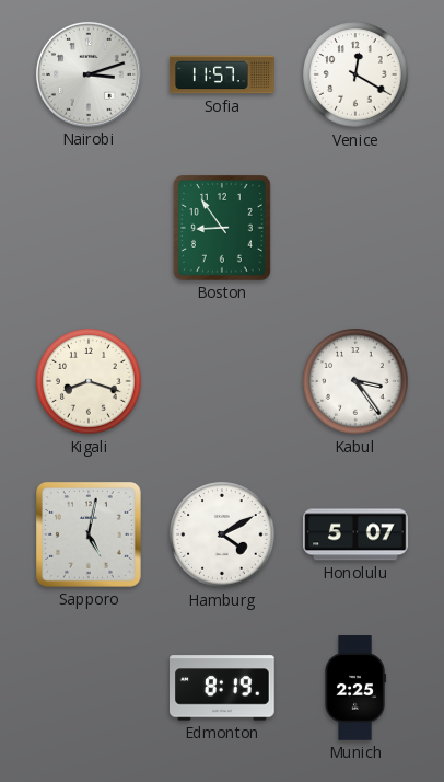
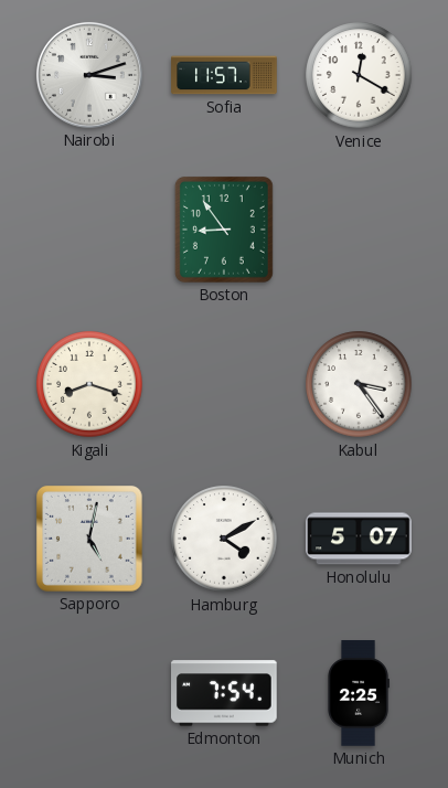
Edmonton: 8:19 -> 7:54 (225, 693)
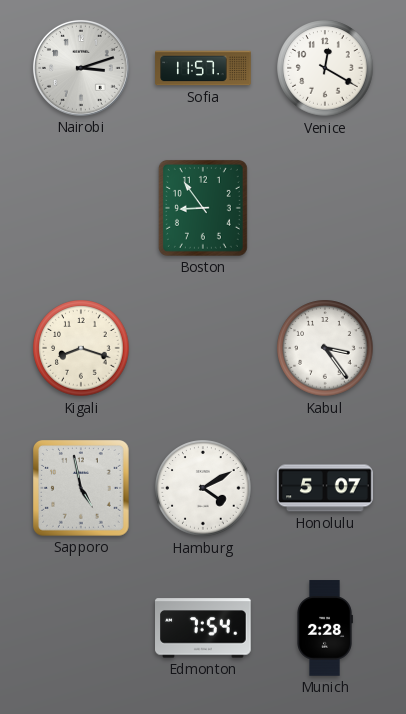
Sapporo: 5:02 -> 4:58 (82, 489)
Munich: 2:25 -> 2:28 (325, 628)
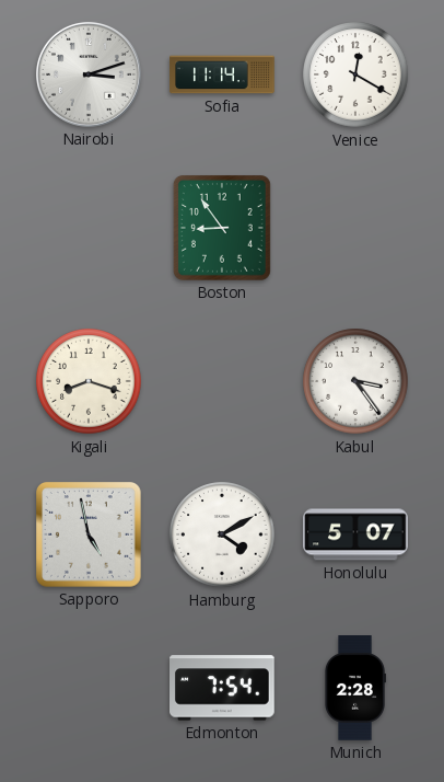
Sofia: 11:57 -> 11:14 (222, 74)
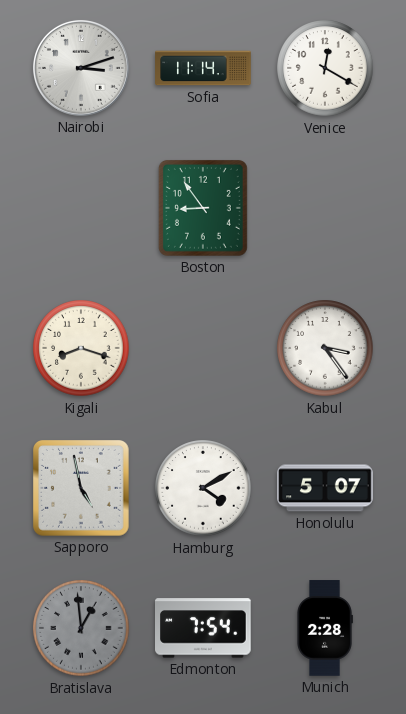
Bratislava: none -> 12:59 (81, 628)
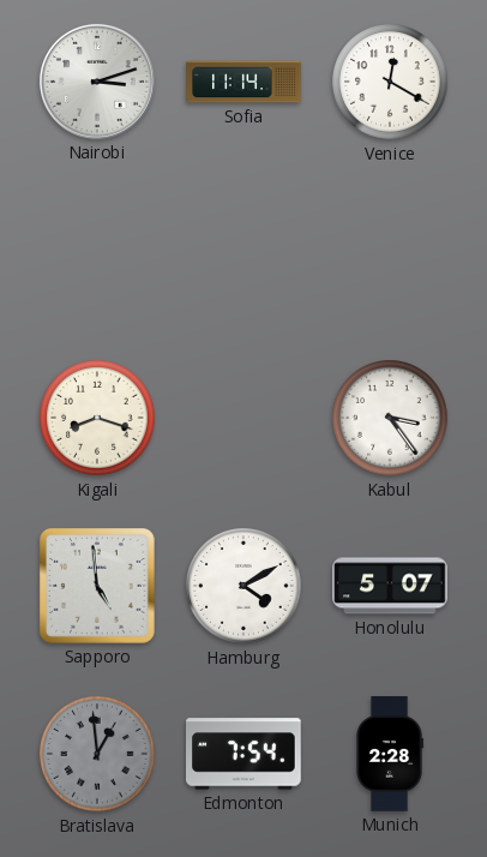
Boston: 8:54 -> none (203, 208)
Sapporo: 4:58 -> 4:59 (98, 587)
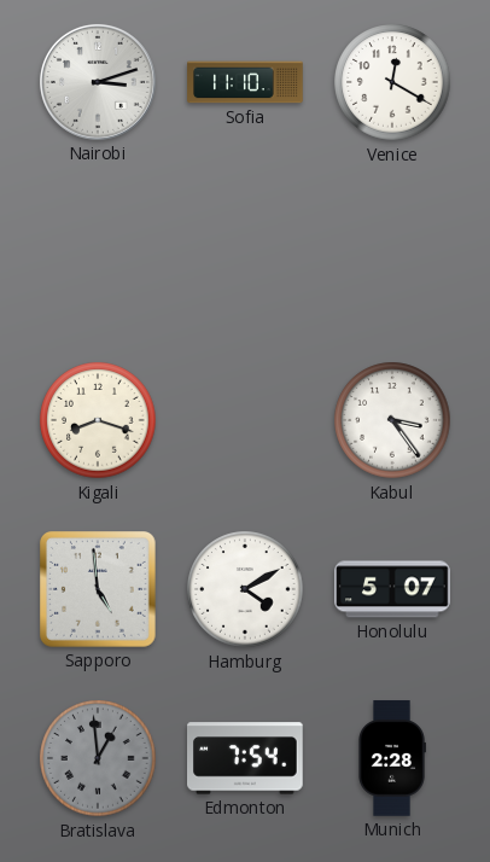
Sofia: 11:14 -> 11:10 (245, 82)
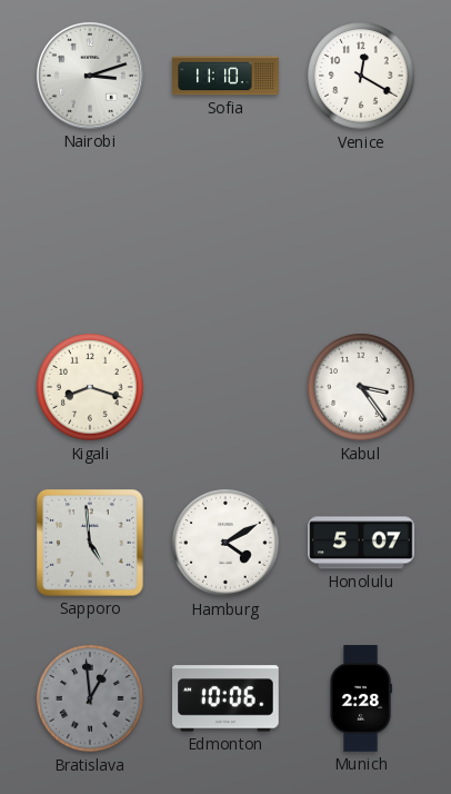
Edmonton: 7:54 -> 10:06 (227, 698)
